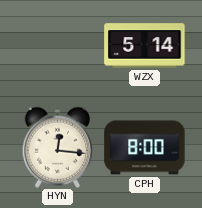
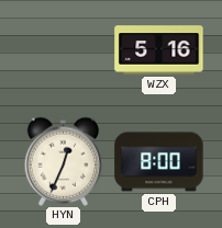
WZX: 5:14 -> 5:16 (159, 50)
HYN: 12:16 -> 12:34 (64, 161)
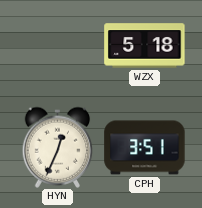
WZX: 5:16 -> 5:18 (145, 46)
CPH: 8:00 -> 3:51 (145, 148)
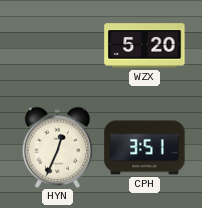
WZX: 5:18 -> 5:20 (145, 46)
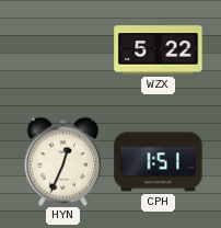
WZX: 5:20 -> 5:22 (159, 50)
CPH: 3:51 -> 1:51 (159, 162)
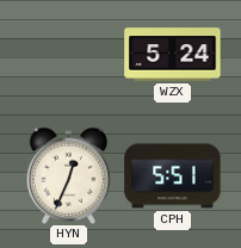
WZX: 5:22 -> 5:24 (173, 55)
CPH: 1:51 -> 5:51 (173, 176)
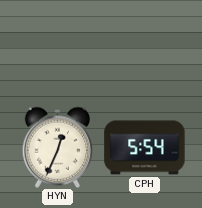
WZX: 5:24 -> none (173, 55)
CPH: 5:51 -> 5:54 (145, 148)
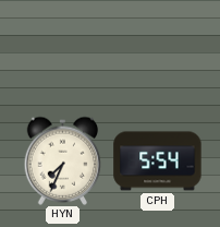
HYN: 12:34 -> 7:34 (63, 160)
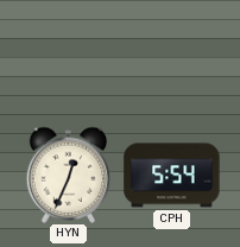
HYN: 7:34 -> 12:34 (69, 175)
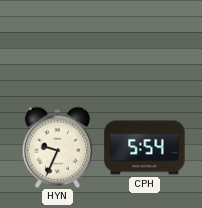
HYN: 12:34 -> 9:34 (58, 147)
